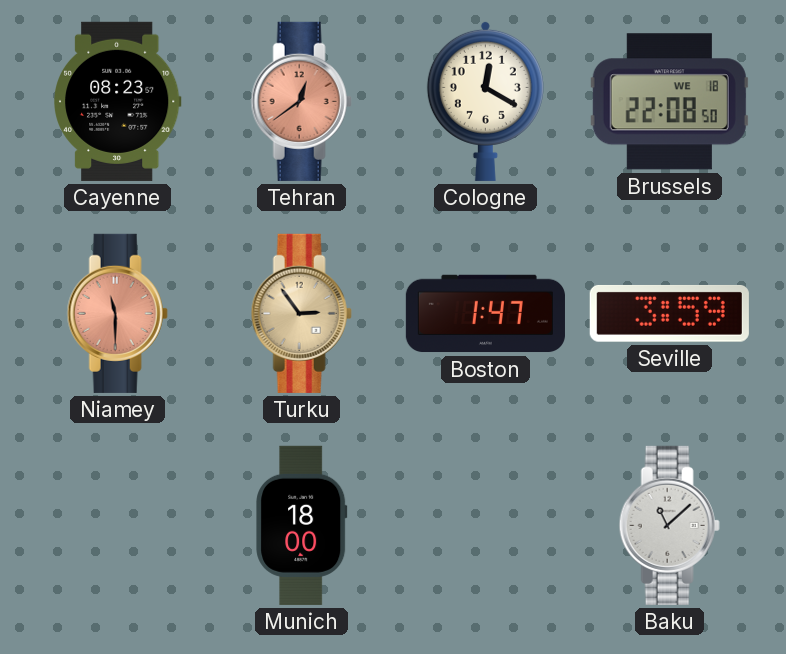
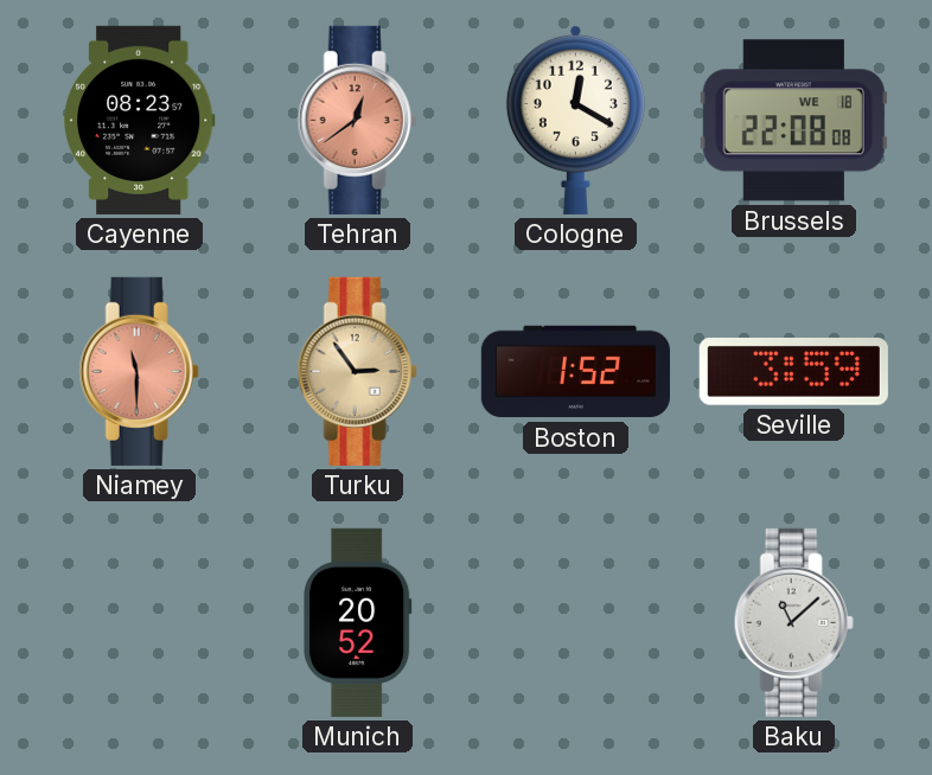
Brussels: 22:08:50 -> 22:08:08 (793, 121)
Boston: 1:47 -> 1:52 (575, 372)
Munich: 18:00 -> 20:52 (358, 622)
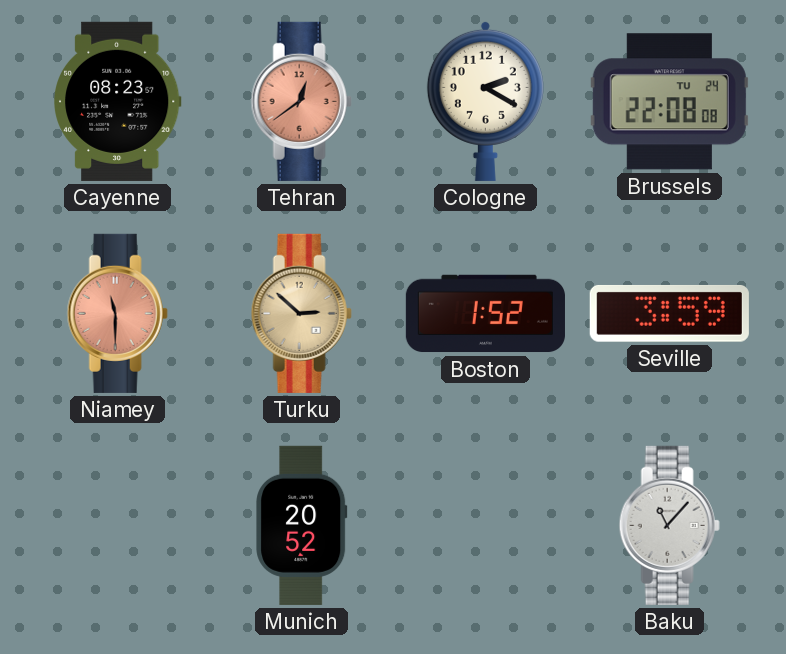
Cologne: 12:20 -> 2:20 (485, 101)
Brussels date: WE 18 -> TU 24 (669, 102)
Turku: 2:54 -> 2:52 (301, 313)
Baku: 11:08 -> 11:07 (669, 525)
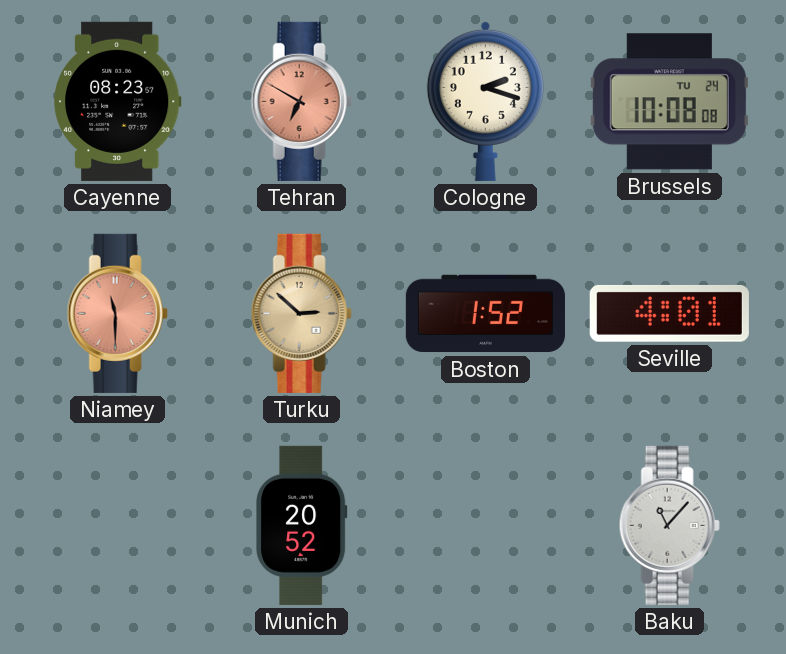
Tehran: 12:39 -> 6:50 (301, 101)
Cologne: 2:20 -> 2:18 (485, 101)
Brussels: 22:08 -> 10:08 (669, 102)
Seville: 3:59 -> 4:01 (669, 313)
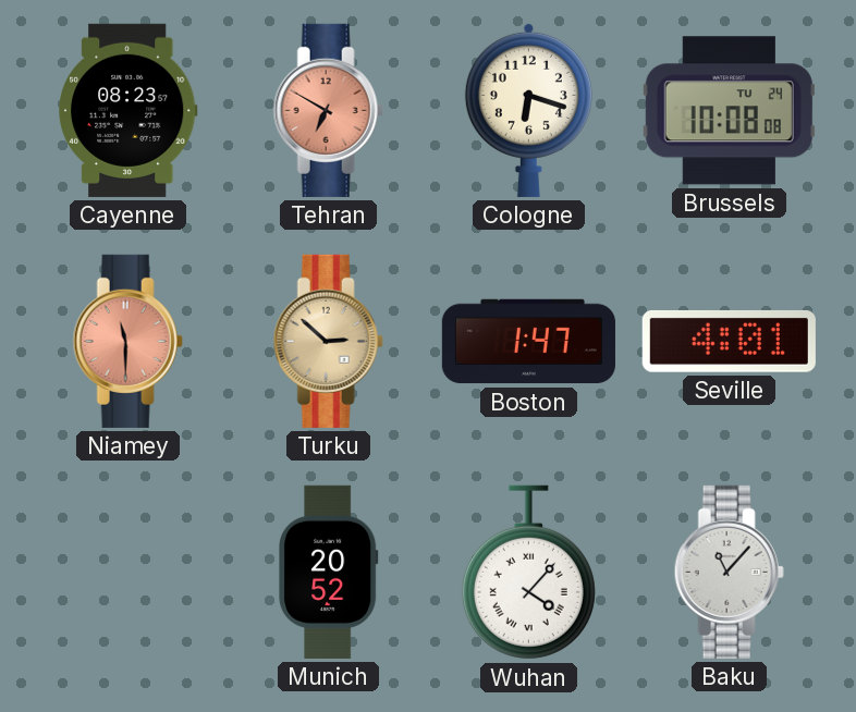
Cologne: 2:18 -> 6:18 (528, 110)
Boston: 1:52 -> 1:47 (528, 342)
Wuhan: none -> 4:07 (528, 573)
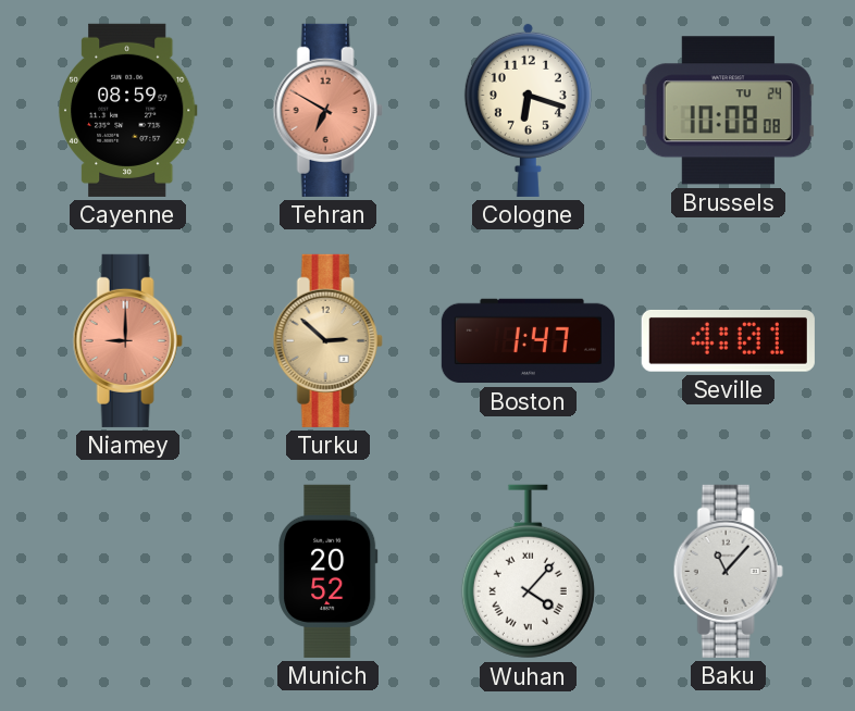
Cayenne: 08:23 -> 08:59 (127, 110)
Niamey: 11:30 -> 9:00 (127, 340)
